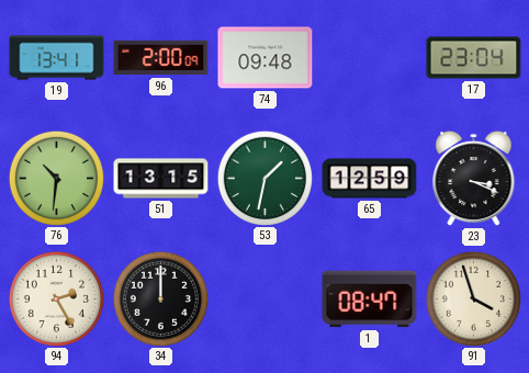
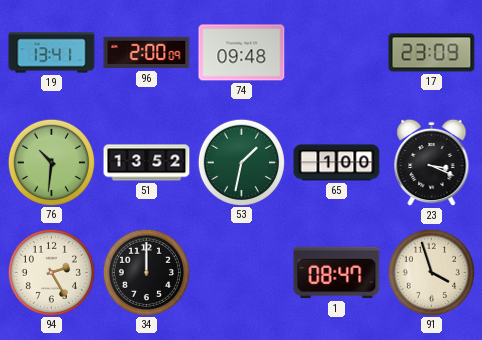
17: 23:04 -> 23:09 (432, 53)
51: 13:15 -> 13:52 (147, 163)
65: 12:59 -> 1:00 (337, 163)
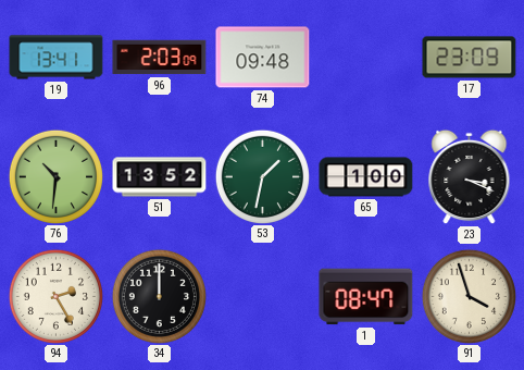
96: 2:00 -> 2:03 (160, 58)
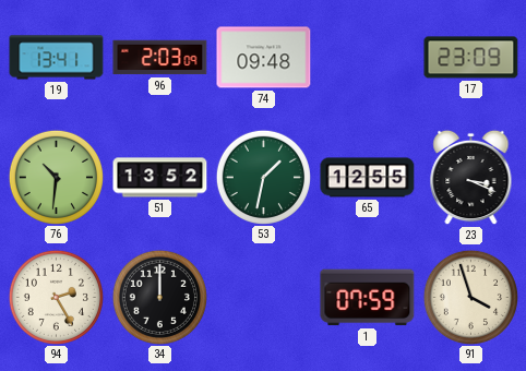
65: 1:00 -> 12:55 (368, 178)
1: 08:47 -> 07:59 (368, 298)
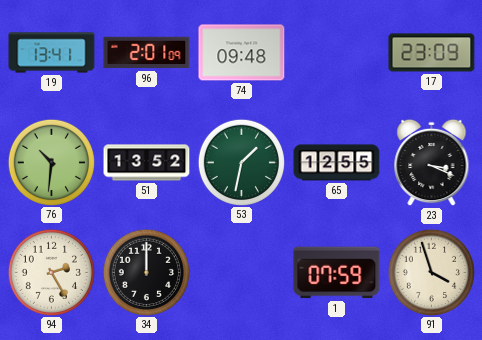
96: 2:03 -> 2:01 (147, 53)
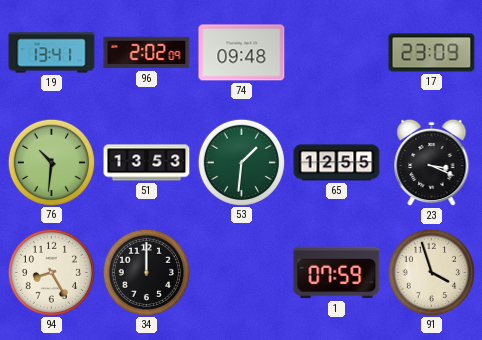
96: 2:01 -> 2:02 (147, 53)
51: 13:52 -> 13:53 (147, 163)
53: 1:32 -> 1:31 (241, 162)
94: 2:25 -> 8:25 (51, 272)
